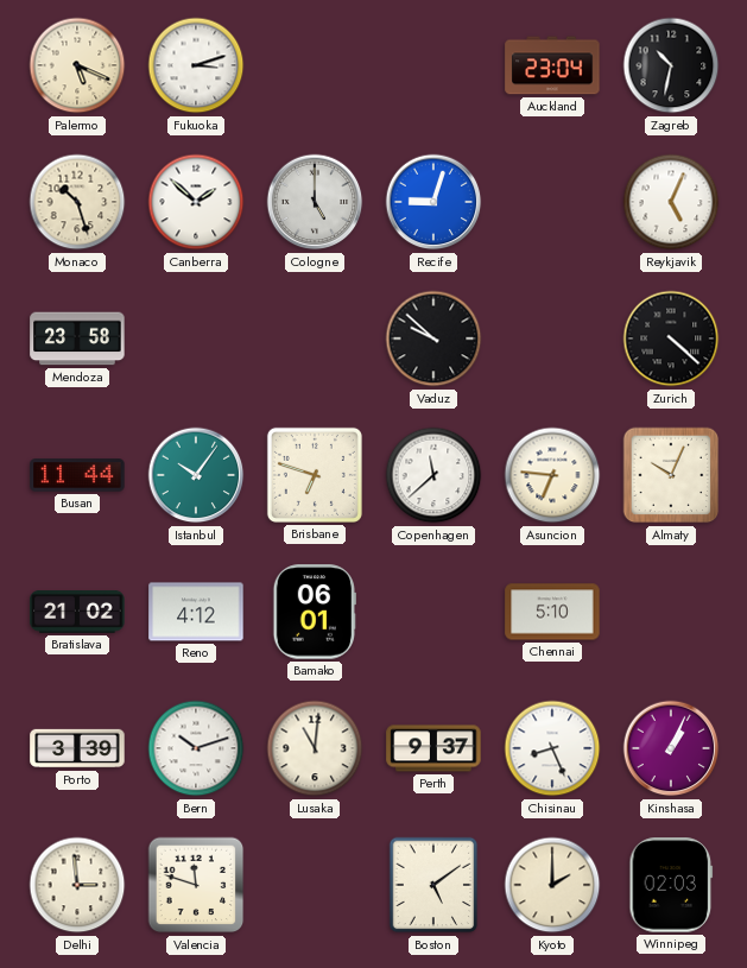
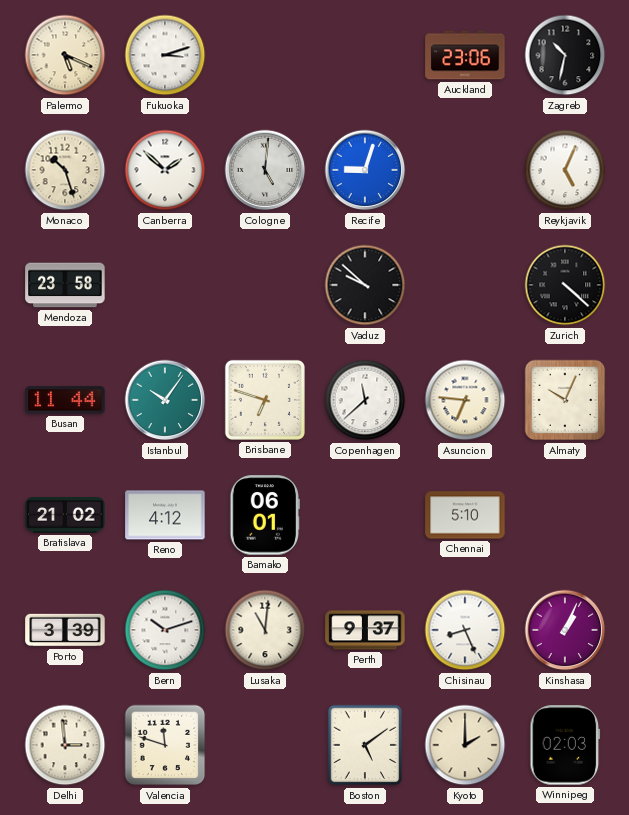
Auckland: 23:04 -> 23:06 (465, 55)
Cologne: 5:00 -> 5:01 (265, 170)
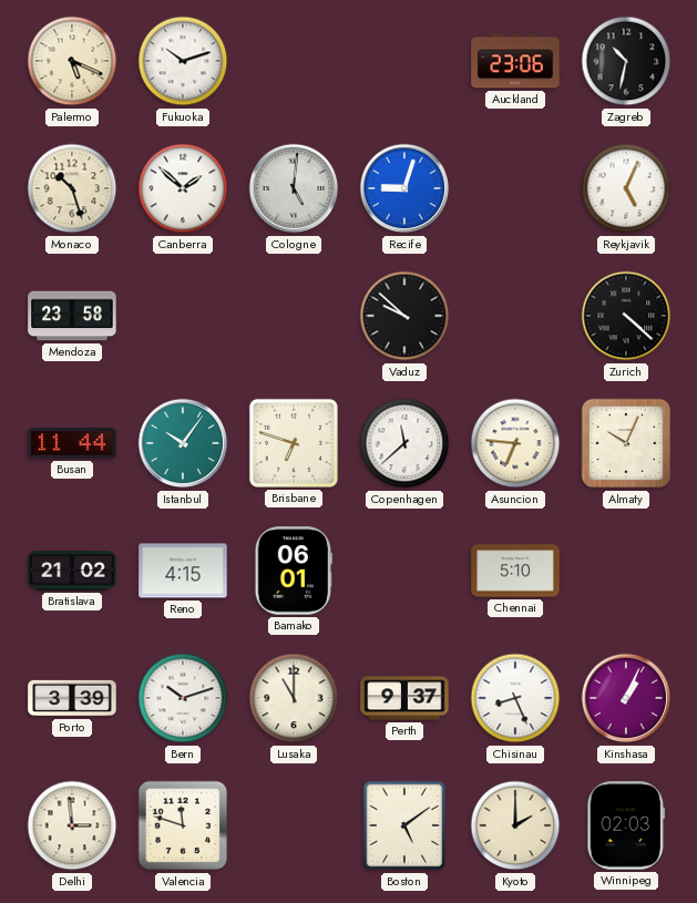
Fukuoka: 3:12 -> 10:12 (183, 61)
Reno: 4:12 -> 4:15 (183, 571)
Lusaka: 11:01 -> 11:00 (294, 698)
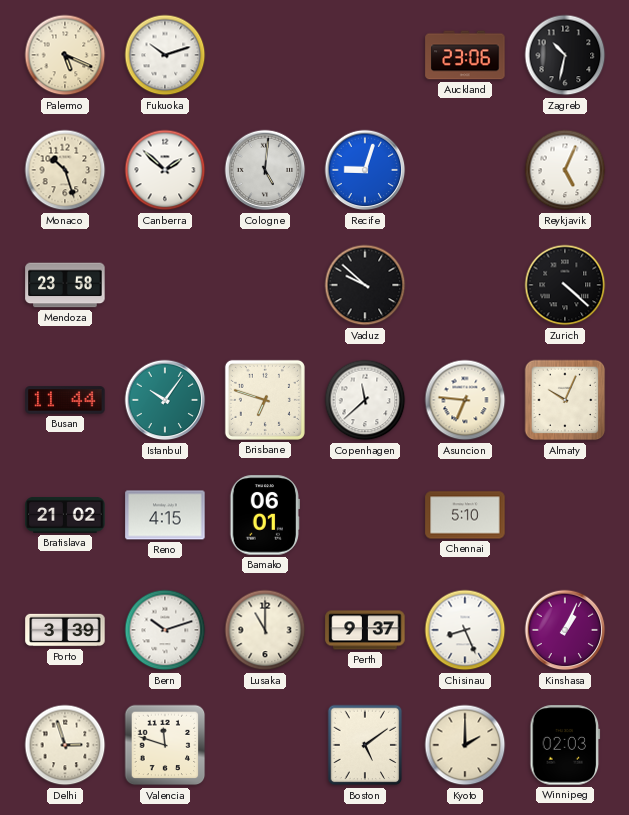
Delhi: 2:59 -> 2:57 (65, 745)
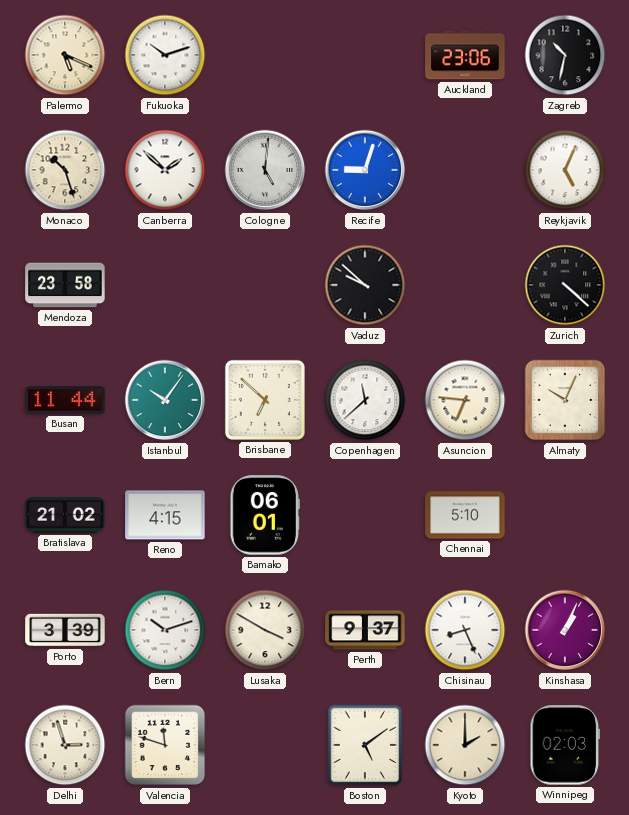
Brisbane: 6:48 -> 6:52 (265, 400)
Lusaka: 11:00 -> 3:50 (265, 630)
